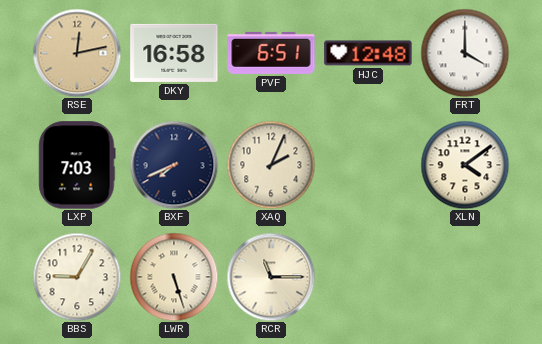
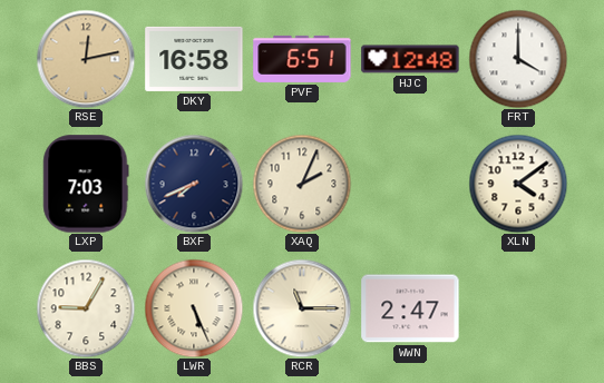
LWR: 5:27 -> 5:26 (194, 308)
WWN: none -> 2:47 (410, 308)
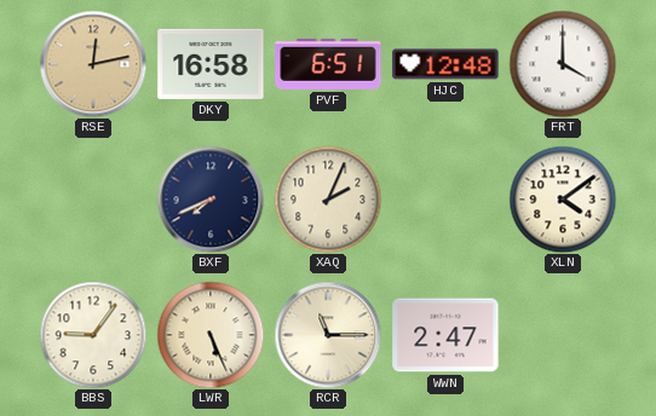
LXP: 7:03 -> none (86, 184)
BBS: 9:05 -> 9:06 (93, 335)
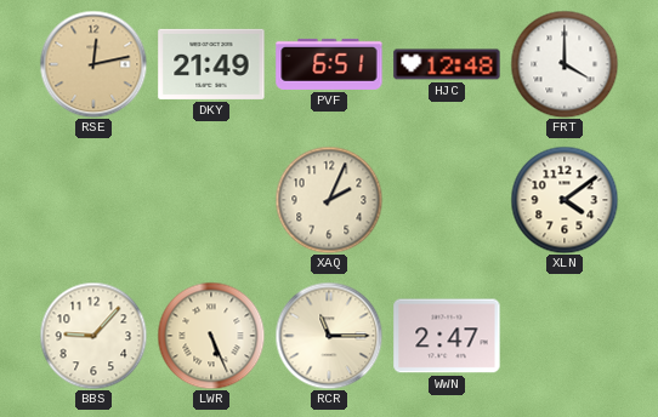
DKY: 16:58 -> 21:49 (211, 64)
BXF: 7:41 -> none (211, 200)
BBS: 9:06 -> 9:07 (93, 336)
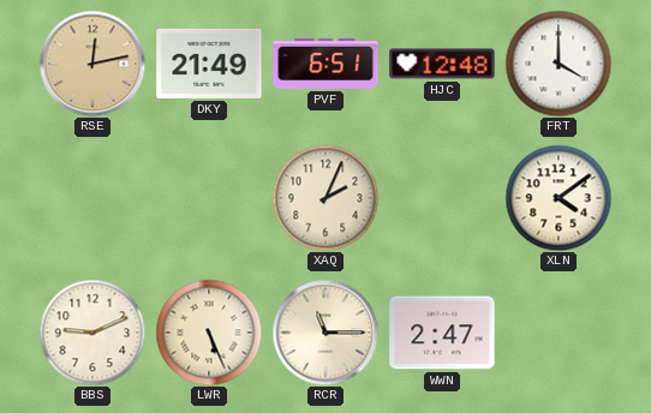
BBS: 9:07 -> 9:11 (92, 333)
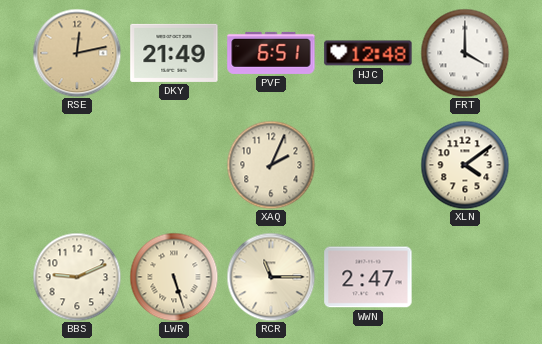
LWR: 5:26 -> 5:27 (174, 277)
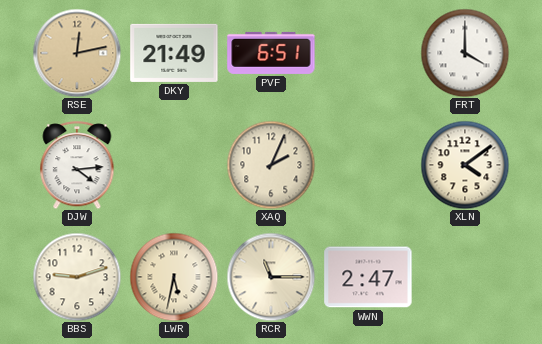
HJC: 12:48 -> none (368, 53)
DJW: none -> 4:14 (77, 165)
BBS: 9:11 -> 9:12 (77, 277)
LWR: 5:27 -> 5:32 (174, 277)
